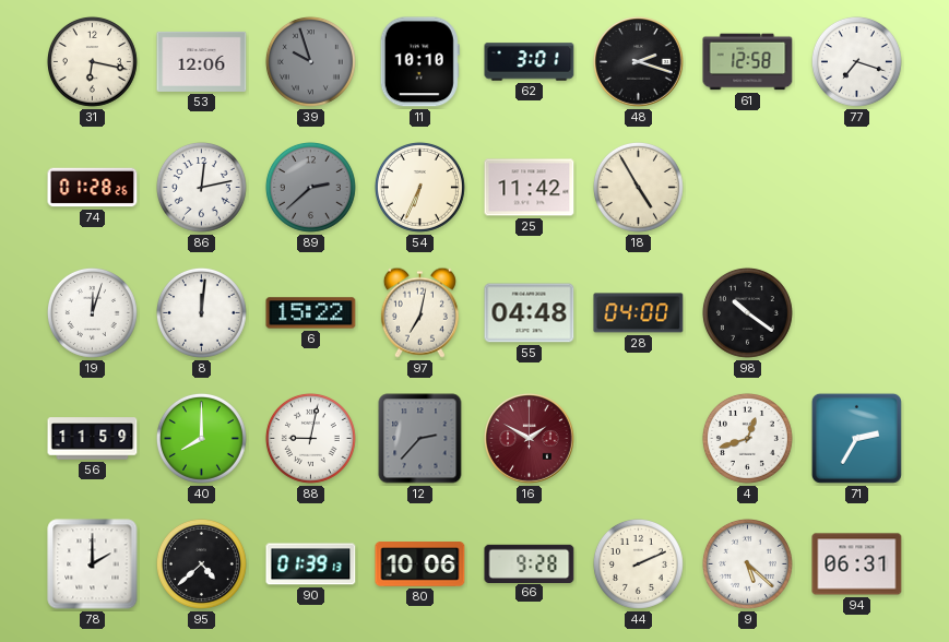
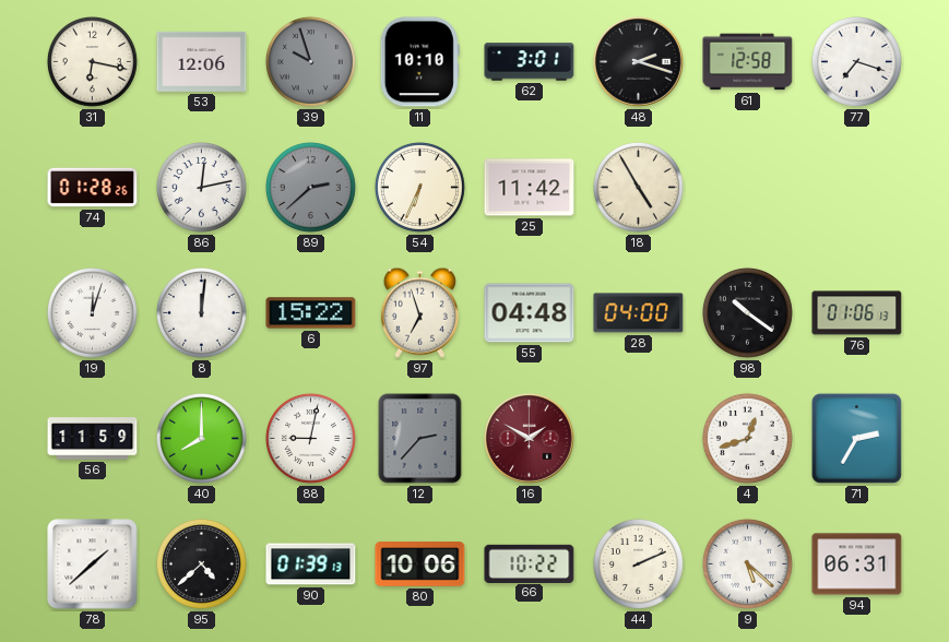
97: 7:02 -> 6:57 (419, 312)
76: none -> 01:06 (857, 313)
78: 2:00 -> 1:38 (93, 564)
66: 9:28 -> 10:22 (530, 563)
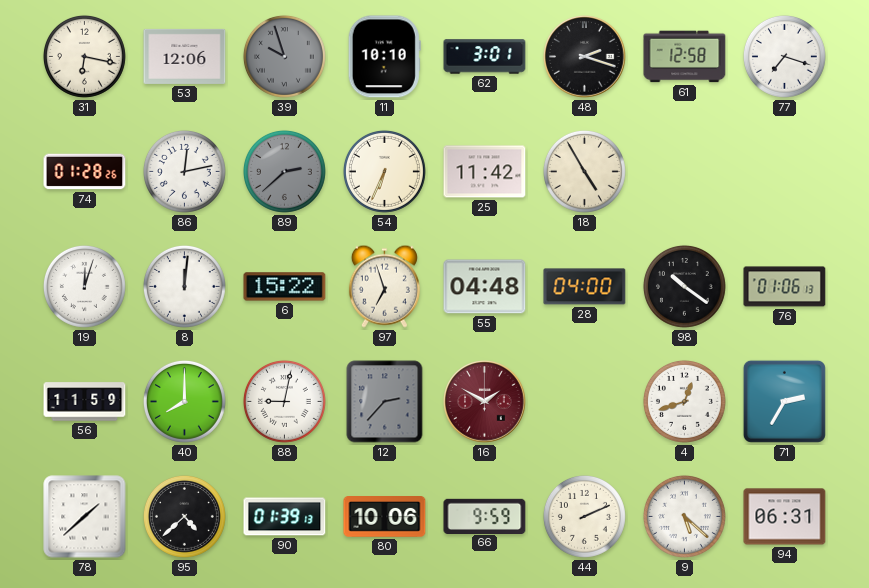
66: 10:22 -> 9:59 (485, 516)
